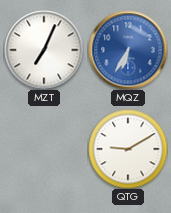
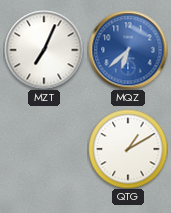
MQZ: 6:35 -> 6:38 (128, 50)
QTG: 9:10 -> 1:10 (128, 149)
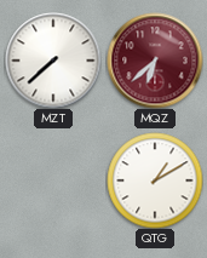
MZT: 7:04 -> 7:38 (53, 61)
MQZ dial: blue -> burgundy (155, 61)
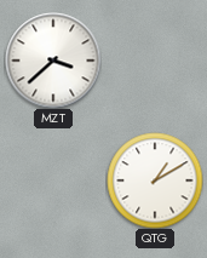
MZT: 7:38 -> 3:38 (53, 61)
MQZ: 6:38 -> none (155, 61)
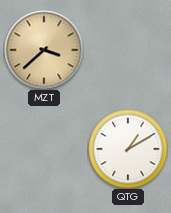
MZT dial: white -> champagne (44, 50)
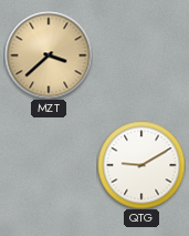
QTG: 1:10 -> 9:10 (141, 165)
